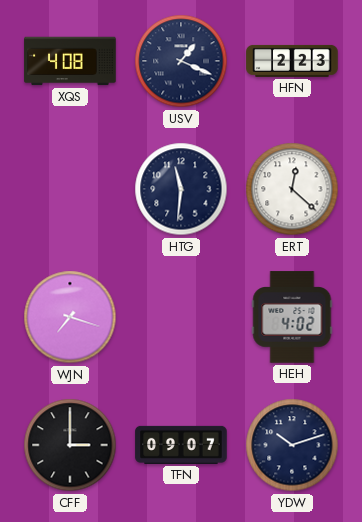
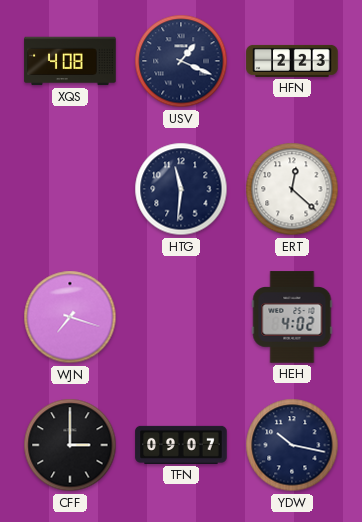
YDW: 10:12 -> 10:17 (292, 445)
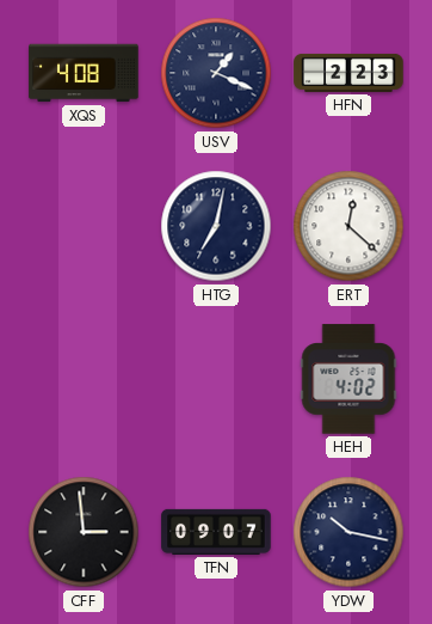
HTG: 11:31 -> 7:02 (216, 226)
WJN: 7:18 -> none (70, 317)
CFF: 3:00 -> 2:59 (84, 532)
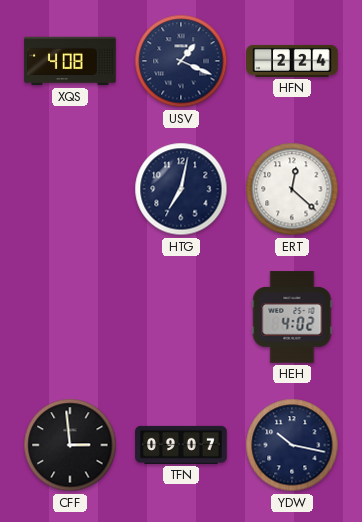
HFN: 2:23 -> 2:24 (292, 61)
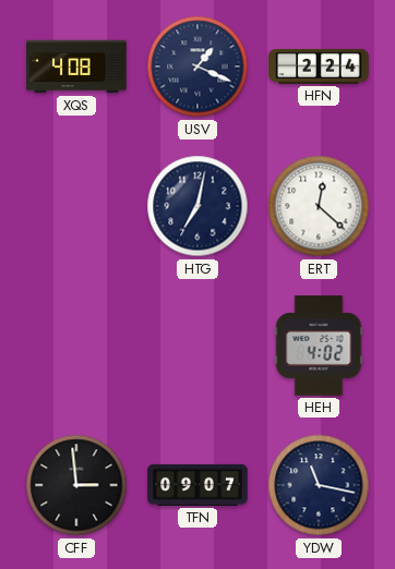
YDW: 10:17 -> 11:17 (319, 485)
